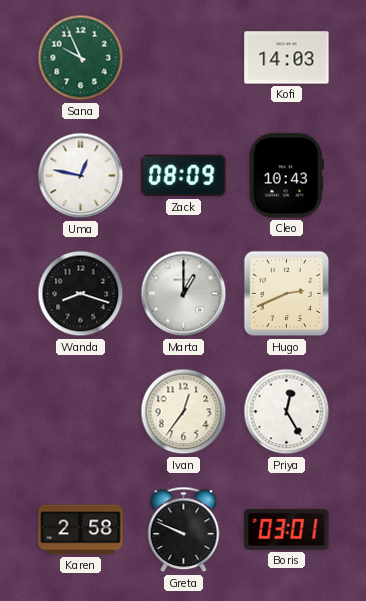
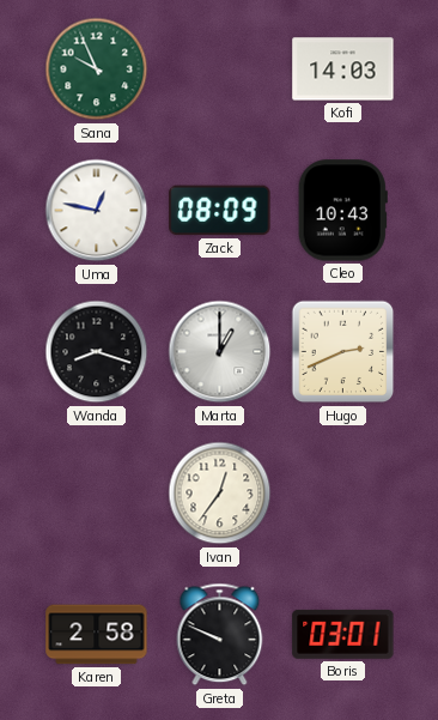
Priya: 12:25 -> none (287, 412)
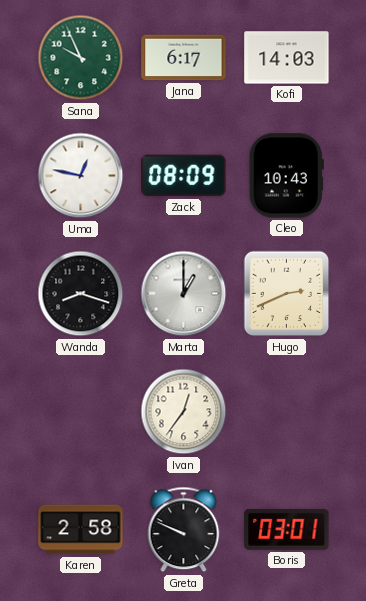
Jana: none -> 6:17 (184, 58)
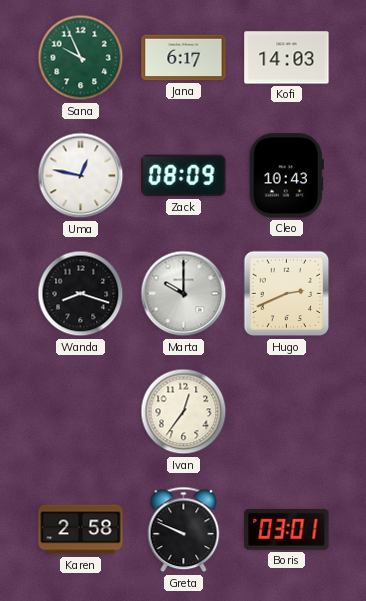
Marta: 1:00 -> 10:00 (184, 294)
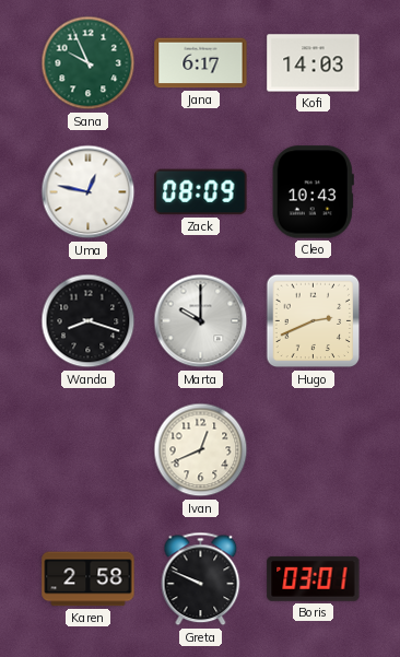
Ivan: 12:36 -> 12:41 (201, 450)
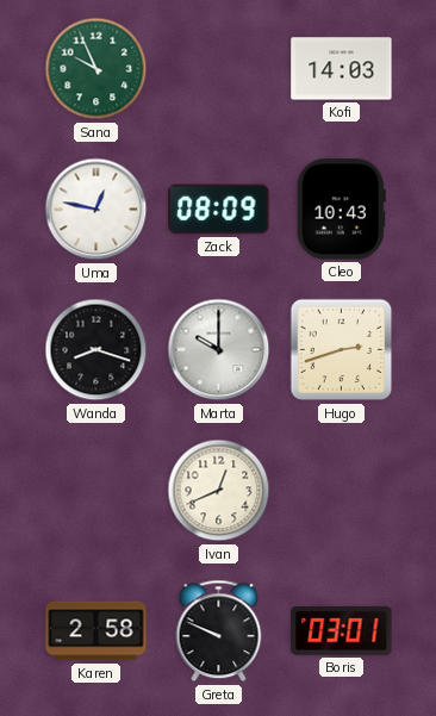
Jana: 6:17 -> none (201, 63)
Hugo: 2:41 -> 2:42 (342, 350)
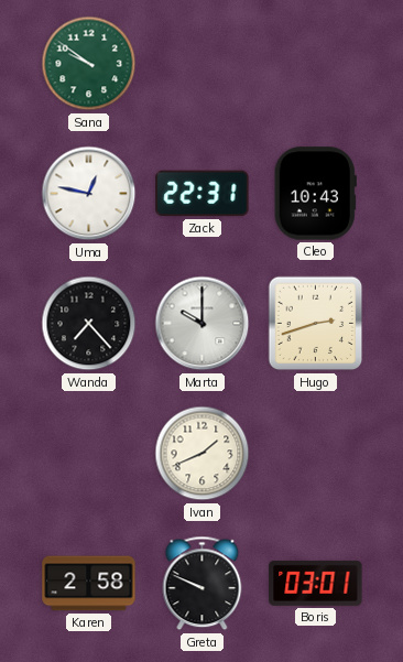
Sana: 9:56 -> 9:51 (89, 64)
Kofi: 14:03 -> none (342, 69)
Zack: 08:09 -> 22:31 (203, 194)
Wanda: 8:18 -> 7:23 (89, 324)
Ivan: 12:41 -> 1:41 (203, 454)
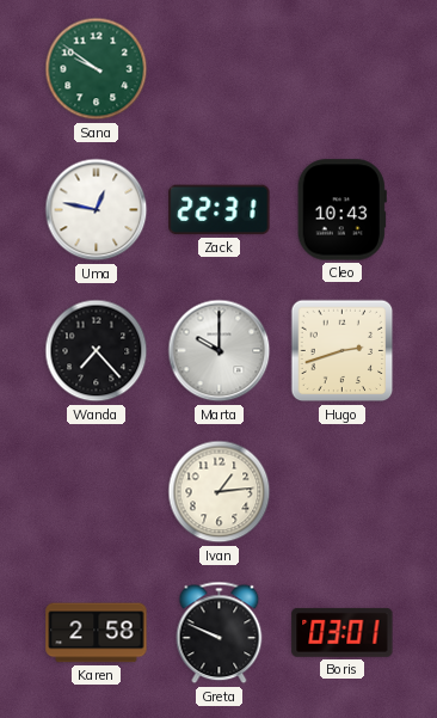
Ivan: 1:41 -> 1:14 (220, 492)
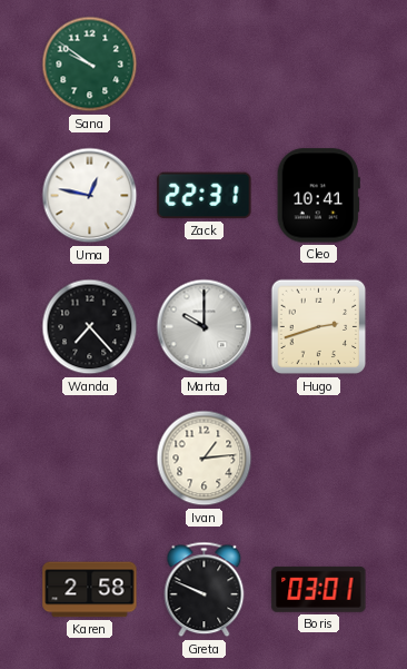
Cleo: 10:43 -> 10:41 (318, 196)
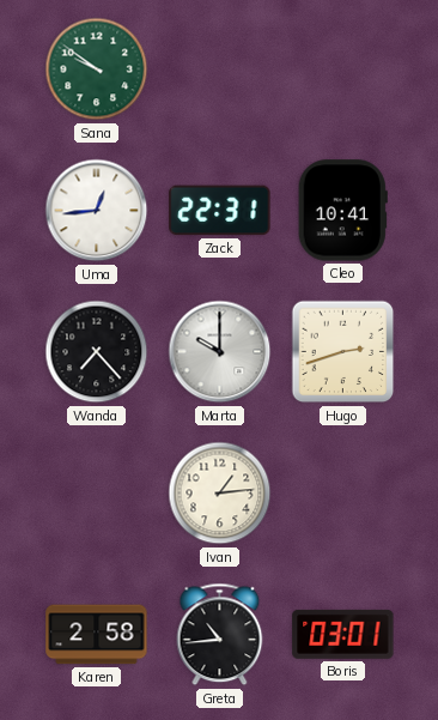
Uma: 12:47 -> 12:44 (97, 211)
Greta: 9:49 -> 10:44 (220, 635)
